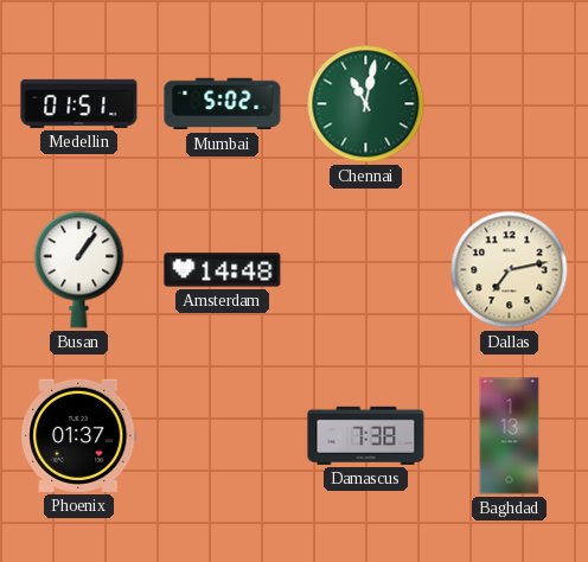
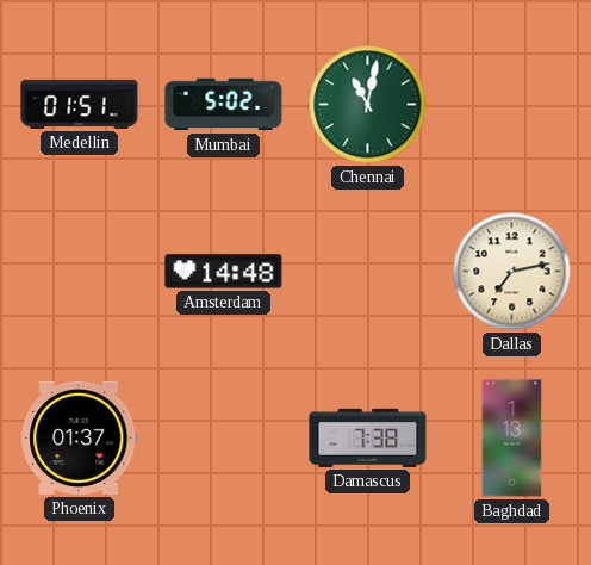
Busan: 1:06 -> none (79, 270)
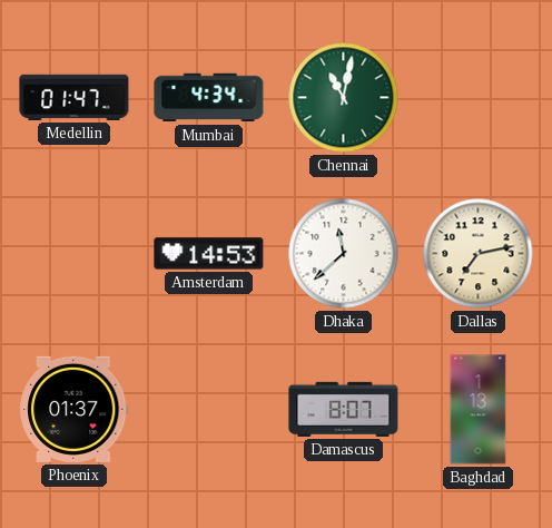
Medellin: 01:51 -> 01:47 (75, 97)
Mumbai: 5:02 -> 4:34 (209, 98)
Amsterdam: 14:48 -> 14:53 (209, 254)
Dhaka: none -> 11:38 (344, 254)
Damascus: 7:38 -> 8:07 (344, 409)
